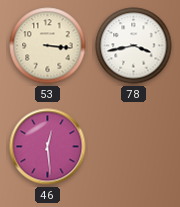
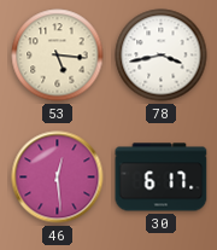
53: 3:16 -> 5:16 (58, 56)
30: none -> 6:17 (162, 178)
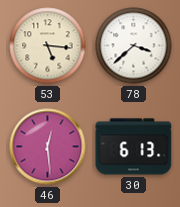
78: 3:43 -> 3:38 (134, 46)
30: 6:17 -> 6:13 (134, 147)
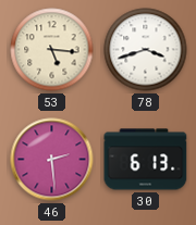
78: 3:38 -> 3:42 (146, 50)
46: 12:29 -> 2:29 (52, 160)
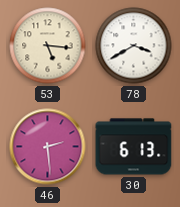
78: 3:42 -> 3:40 (134, 46)
